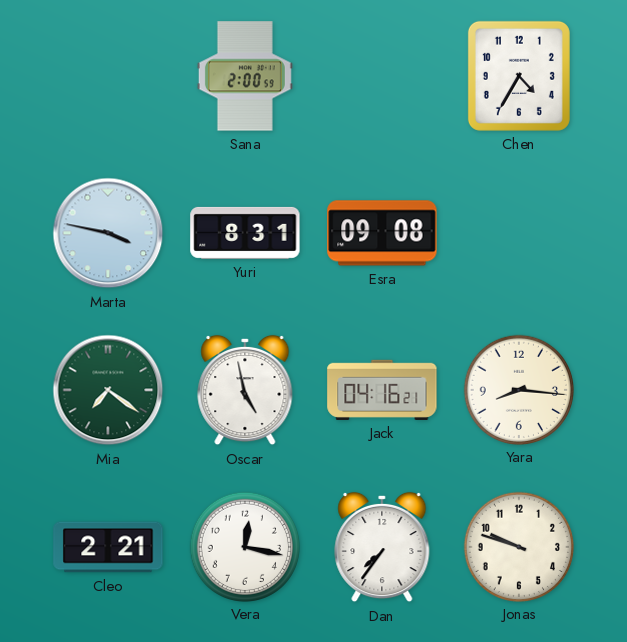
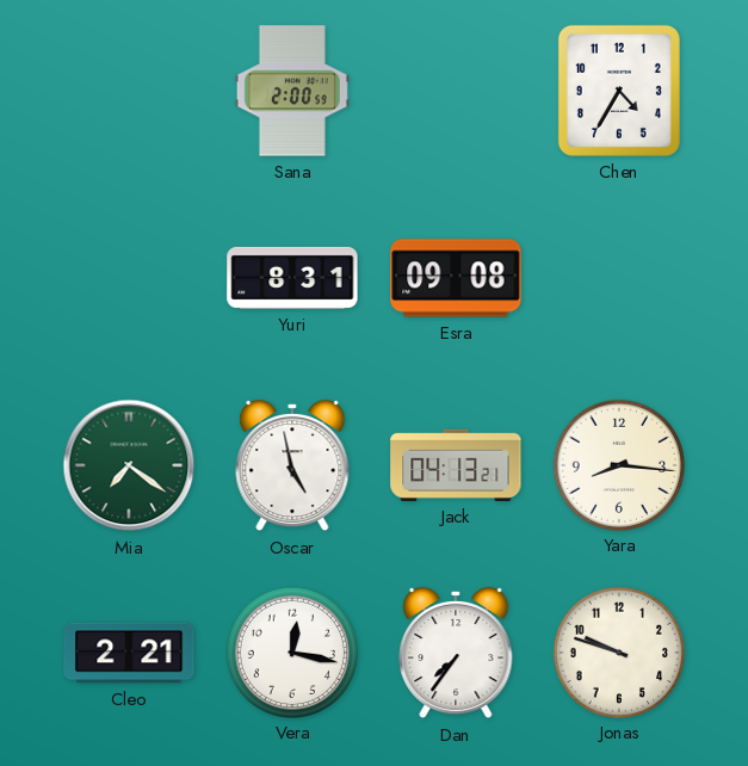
Marta: 3:47 -> none (108, 233)
Jack: 04:16 -> 04:13 (456, 465)
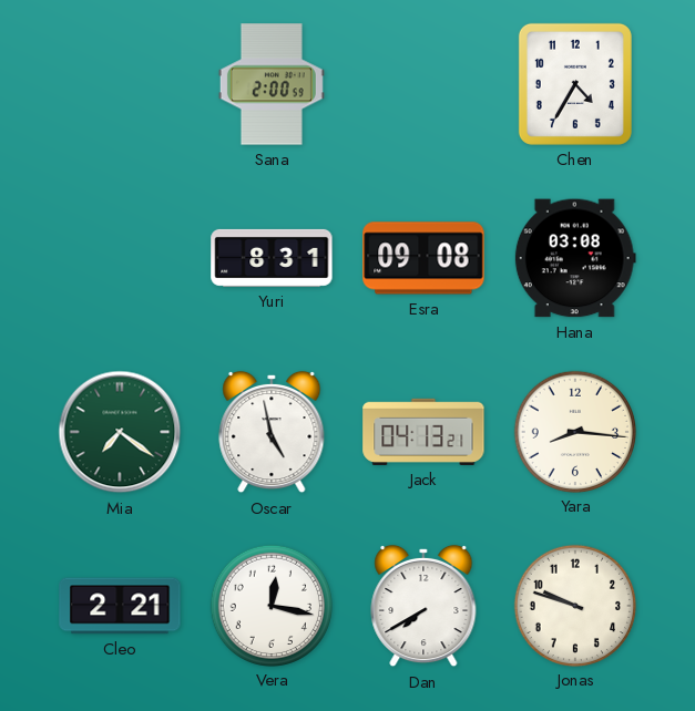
Hana: none -> 03:08 (575, 258)
Dan: 7:36 -> 7:40 (423, 606)
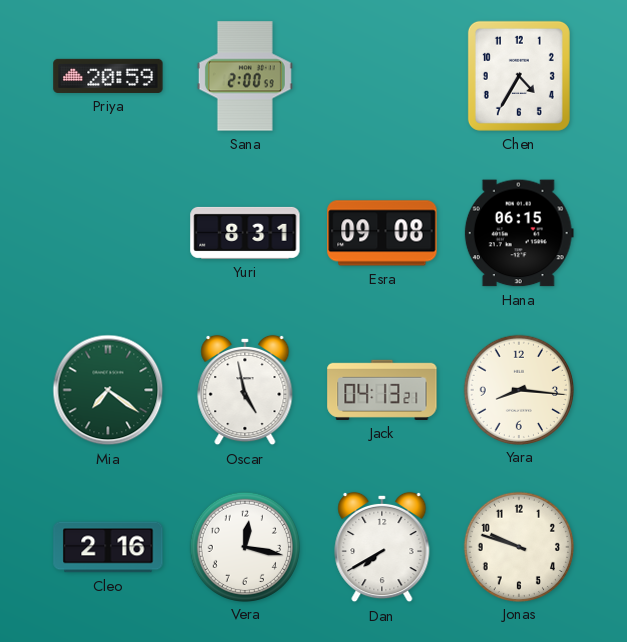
Priya: none -> 20:59 (108, 76)
Hana: 03:08 -> 06:15 (519, 233)
Cleo: 2:21 -> 2:16 (108, 547)
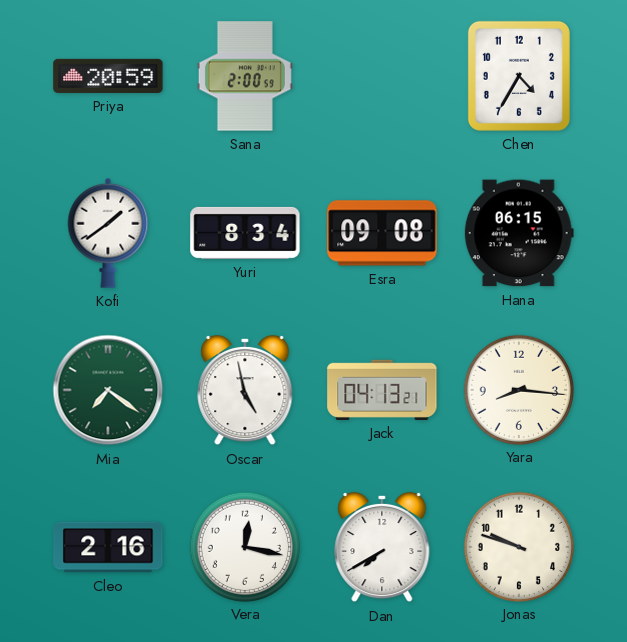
Kofi: none -> 1:39 (108, 233)
Yuri: 8:31 -> 8:34 (245, 233)
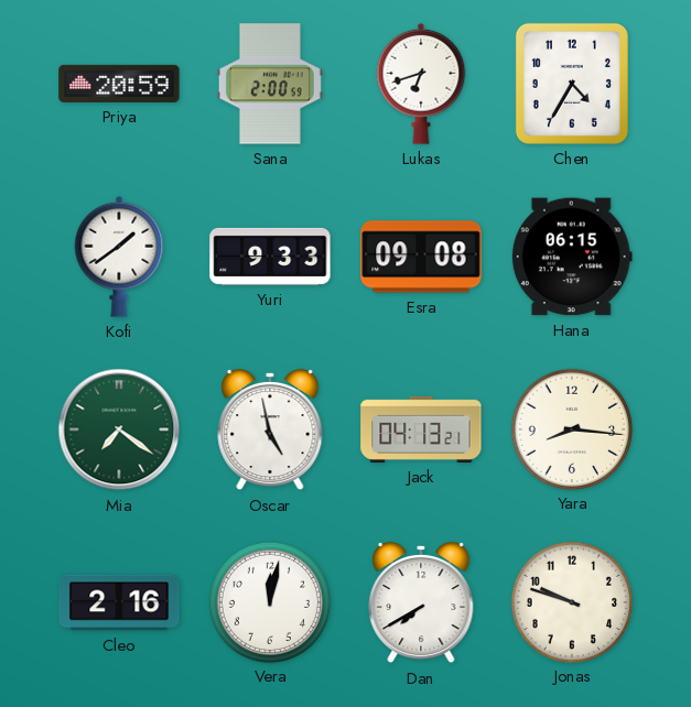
Lukas: none -> 6:42 (421, 84)
Yuri: 8:34 -> 9:33 (270, 257)
Vera: 12:17 -> 12:02 (269, 601)
